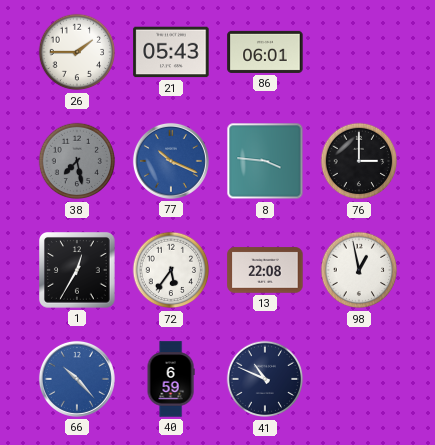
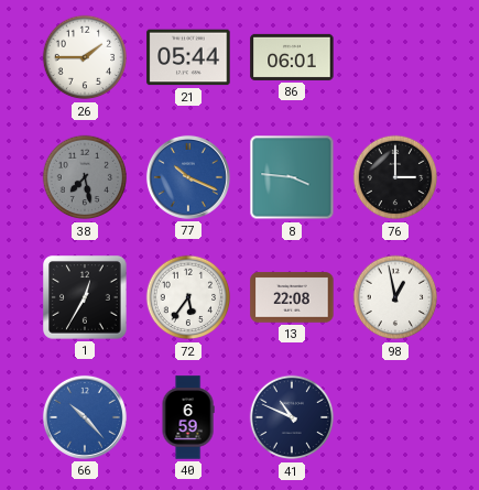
21: 05:43 -> 05:44 (188, 57)
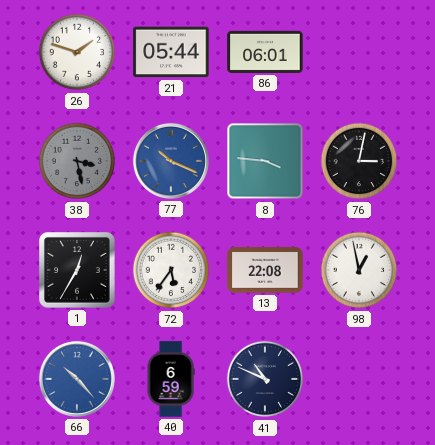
26: 1:45 -> 1:48 (77, 52)
38: 7:28 -> 3:28 (77, 161)
76: 3:00 -> 3:02 (359, 161)
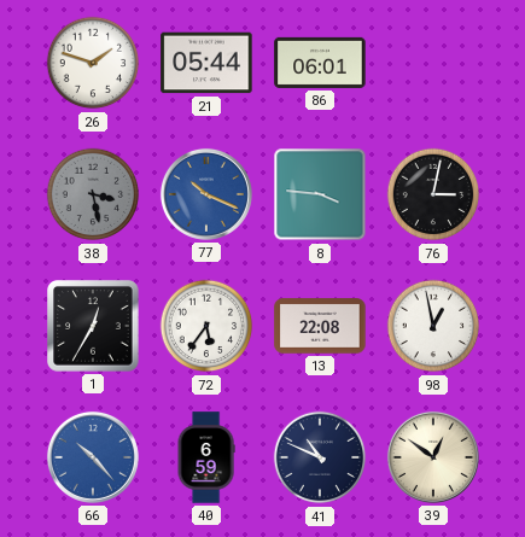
39: none -> 12:51 (433, 457)
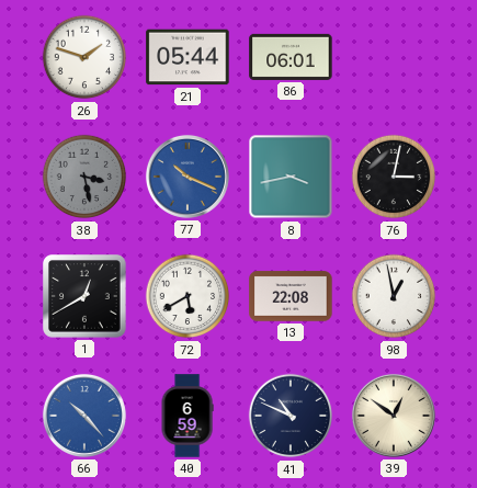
8: 3:46 -> 3:43 (291, 177)
1: 12:35 -> 12:40 (84, 296)
72: 5:36 -> 5:40 (188, 296)
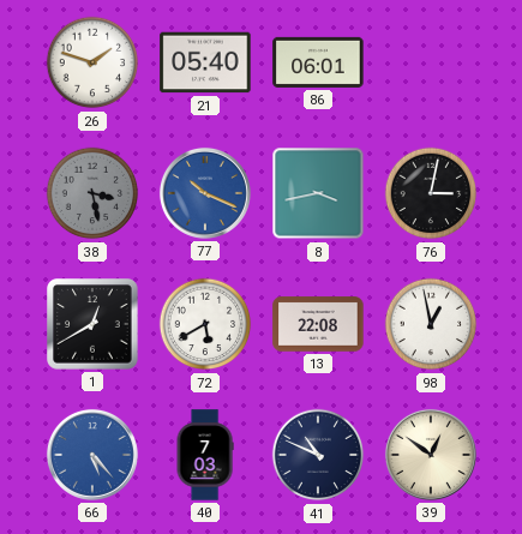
21: 05:44 -> 05:40 (205, 62)
66: 10:23 -> 5:23 (92, 455)
40: 6:59 -> 7:03 (205, 455)
